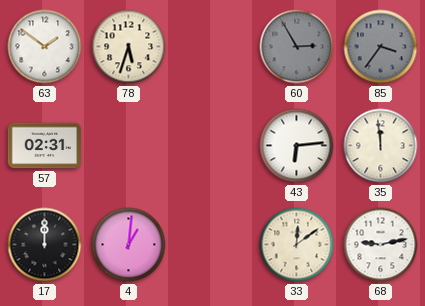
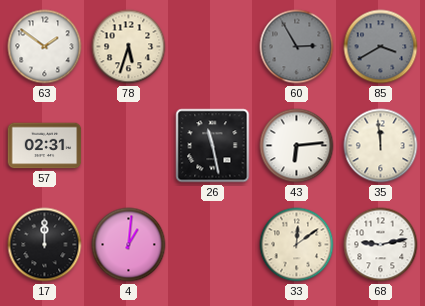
85: 3:36 -> 3:40 (381, 47)
26: none -> 11:28 (213, 146)
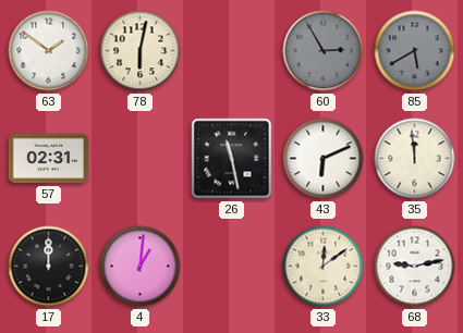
78: 5:33 -> 6:02 (141, 51)
85: 3:40 -> 5:40 (415, 51)
43: 6:14 -> 6:11 (324, 159)
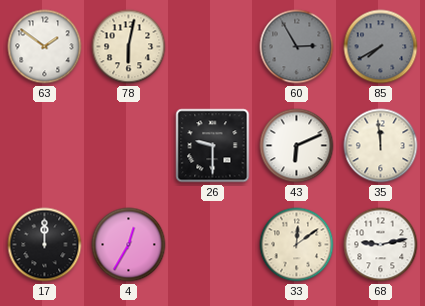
85: 5:40 -> 7:40 (381, 47)
57: 02:31 -> none (49, 159)
26: 11:28 -> 9:30 (213, 146)
4: 1:01 -> 12:35 (129, 245)
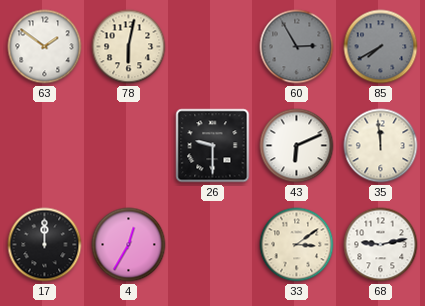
33: 12:09 -> 3:09 (297, 245)
